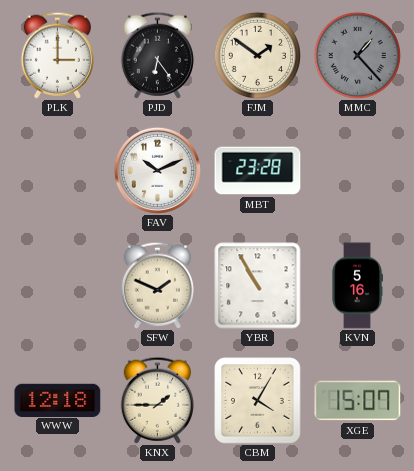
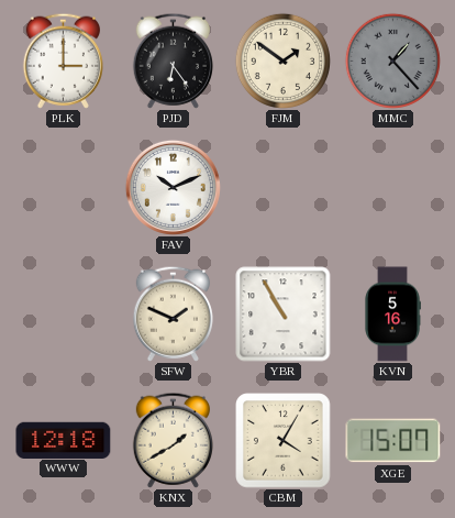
MBT: 23:28 -> none (258, 171)
KNX: 1:45 -> 1:40 (173, 440)
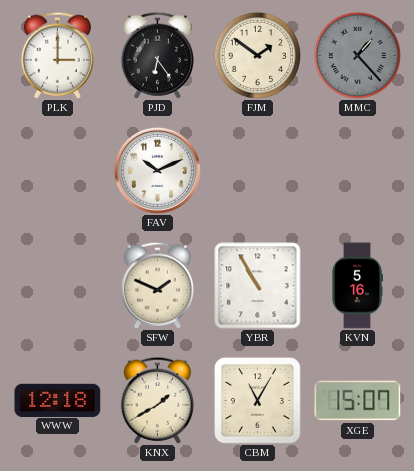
CBM: 4:05 -> 11:05 (258, 401)
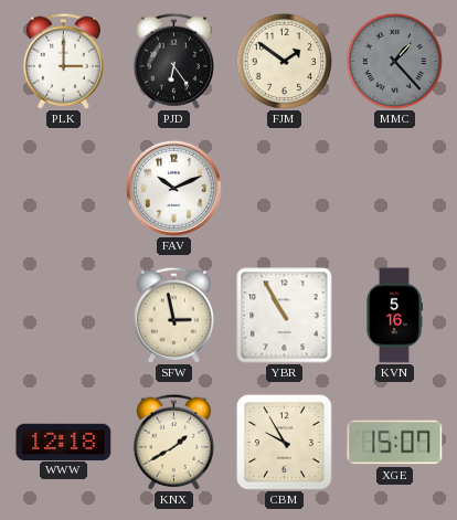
SFW: 1:49 -> 2:58 (173, 315)
CBM: 11:05 -> 9:55 (285, 443)
